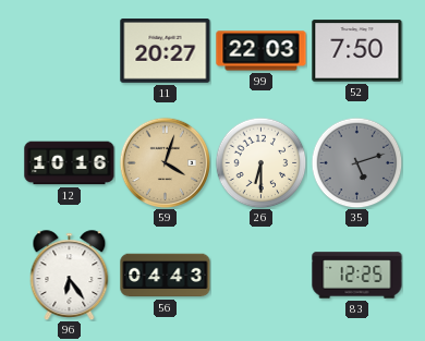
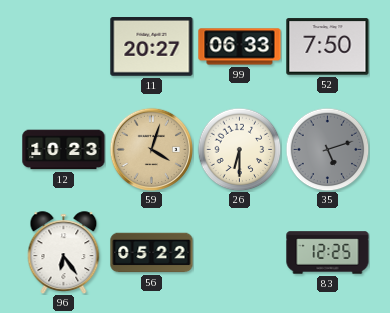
99: 22:03 -> 06:33 (240, 47)
12: 10:16 -> 10:23 (64, 150)
56: 04:43 -> 05:22 (152, 253)
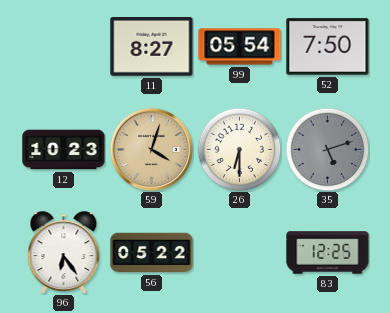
11: 20:27 -> 8:27 (152, 47)
99: 06:33 -> 05:54 (240, 47)
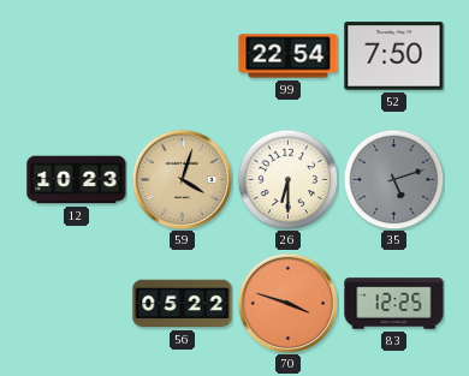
11: 8:27 -> none (152, 47)
99: 05:54 -> 22:54 (289, 56)
96: 6:24 -> none (64, 252)
70: none -> 3:48 (287, 303)
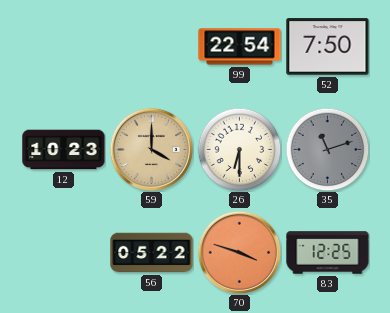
59: 4:03 -> 4:00 (151, 149)
35: 5:12 -> 11:12 (327, 149)
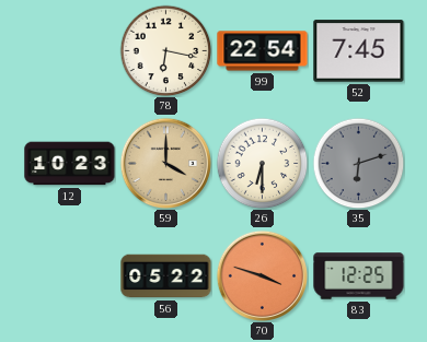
78: none -> 6:17 (165, 50)
52: 7:50 -> 7:45 (359, 51)
35: 11:12 -> 6:12 (358, 163)
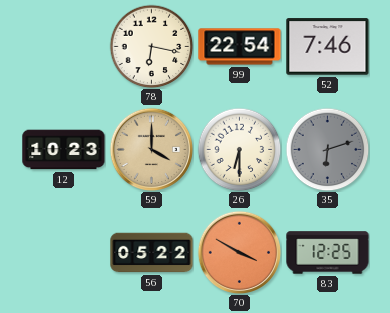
52: 7:45 -> 7:46 (328, 47)
70: 3:48 -> 3:50 (239, 252)
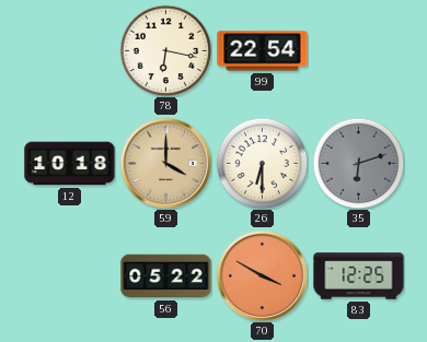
52: 7:46 -> none (328, 47)
12: 10:23 -> 10:18 (70, 164)
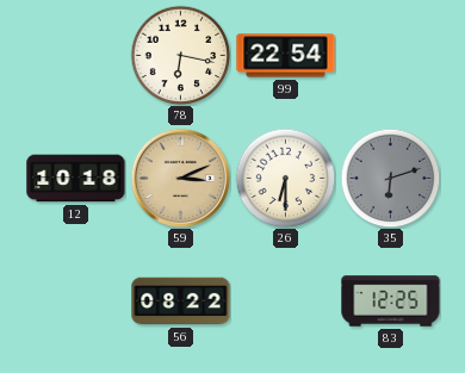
59: 4:00 -> 3:11 (180, 178)
56: 05:22 -> 08:22 (181, 301)
70: 3:50 -> none (262, 275)
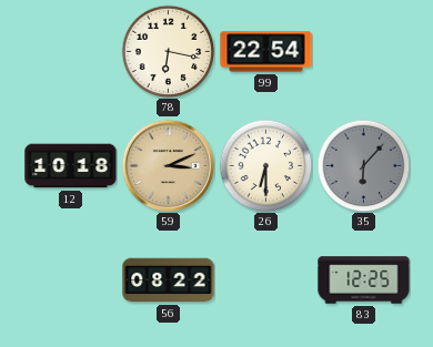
35: 6:12 -> 6:07 (363, 165)
